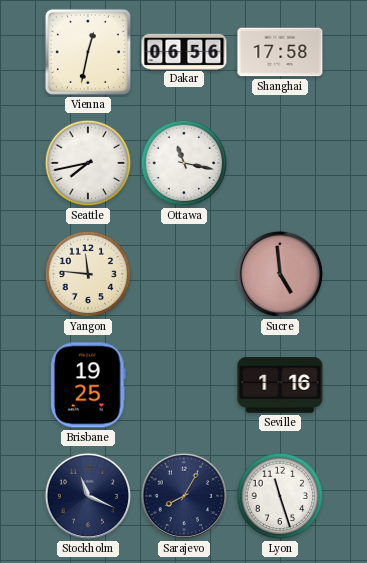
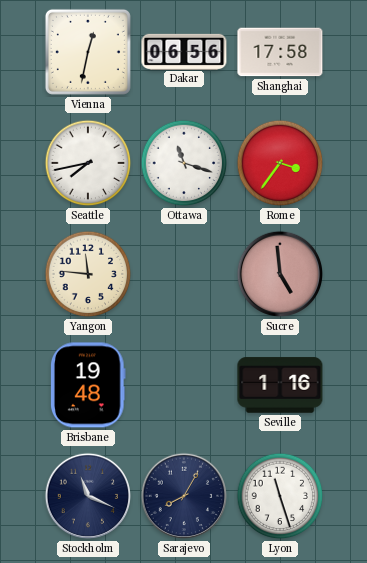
Ottawa: 11:17 -> 11:18 (184, 163)
Rome: none -> 3:36 (280, 163)
Brisbane: 19:25 -> 19:48 (88, 385)
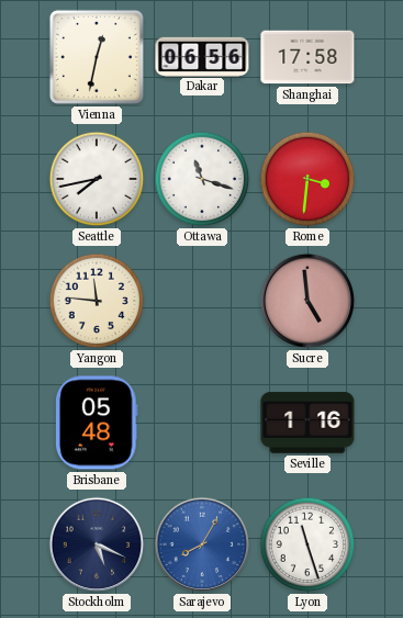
Rome: 3:36 -> 3:31 (307, 179)
Brisbane: 19:48 -> 05:48 (97, 423)
Stockholm: 11:19 -> 5:19 (97, 544)
Sarajevo dial: navy -> blue (202, 544)
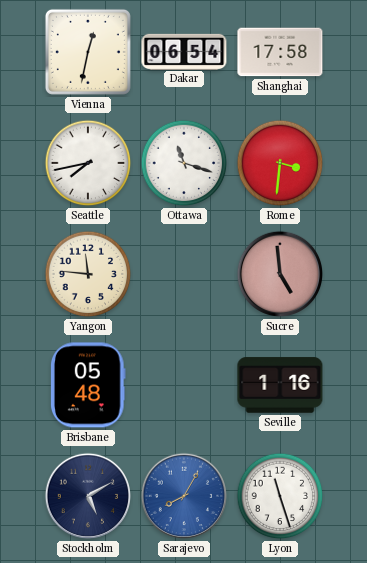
Dakar: 06:56 -> 06:54 (184, 51)
Stockholm: 5:19 -> 5:10 (88, 496)
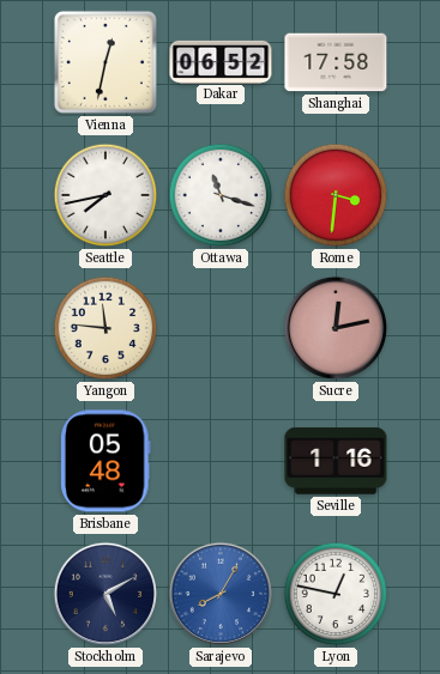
Dakar: 06:54 -> 06:52 (221, 61)
Sucre: 4:59 -> 12:13 (336, 328)
Lyon: 11:27 -> 12:47 (336, 594)
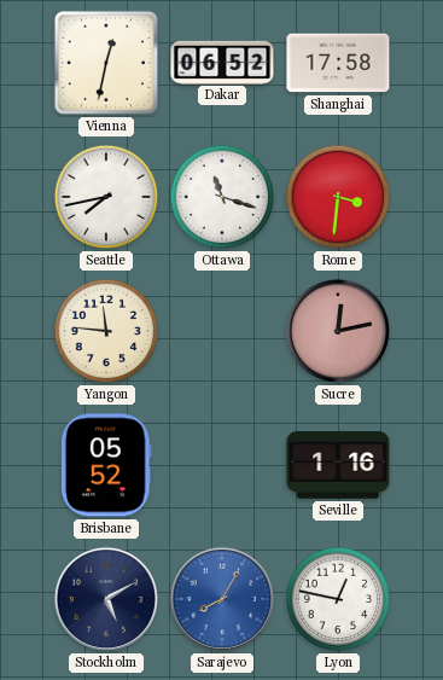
Brisbane: 05:48 -> 05:52 (106, 465)
